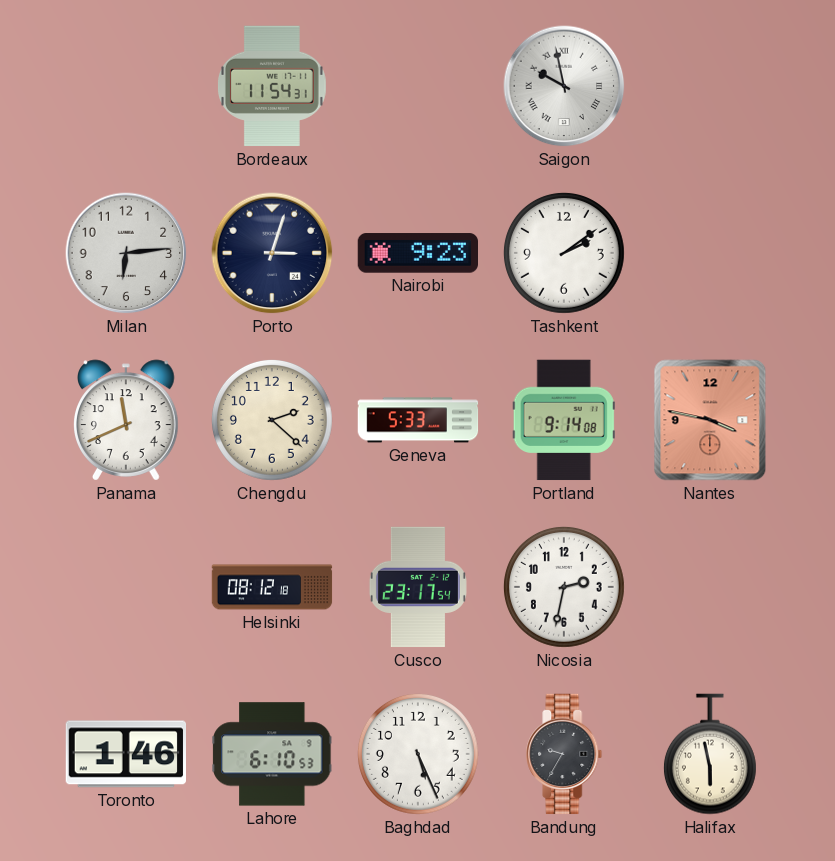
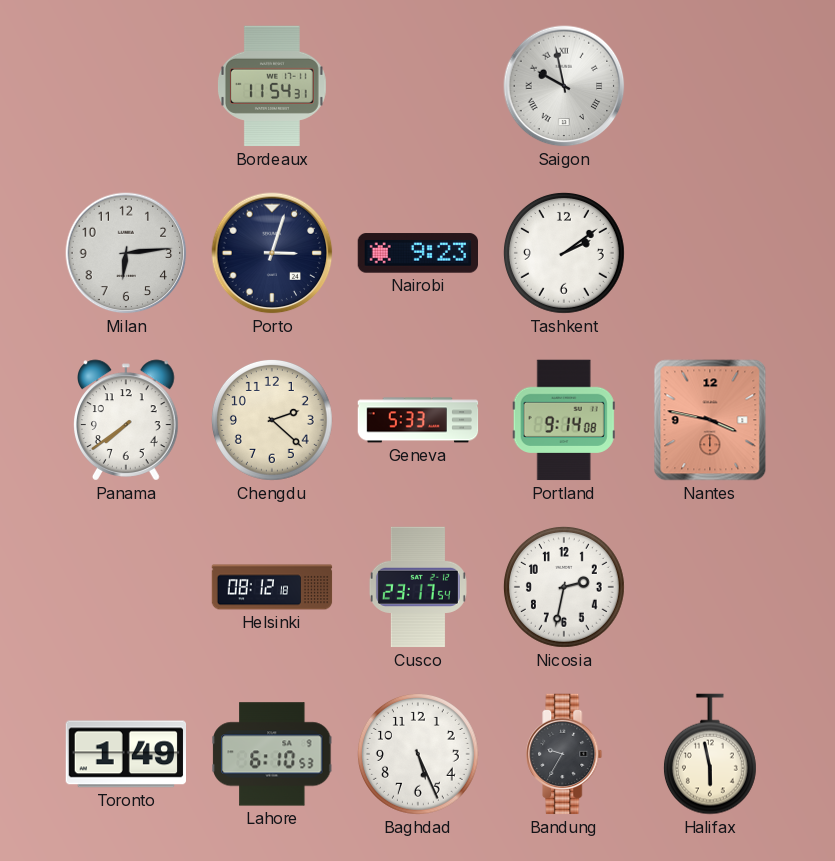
Panama: 11:41 -> 7:39 (127, 420)
Toronto: 1:46 -> 1:49 (125, 754)
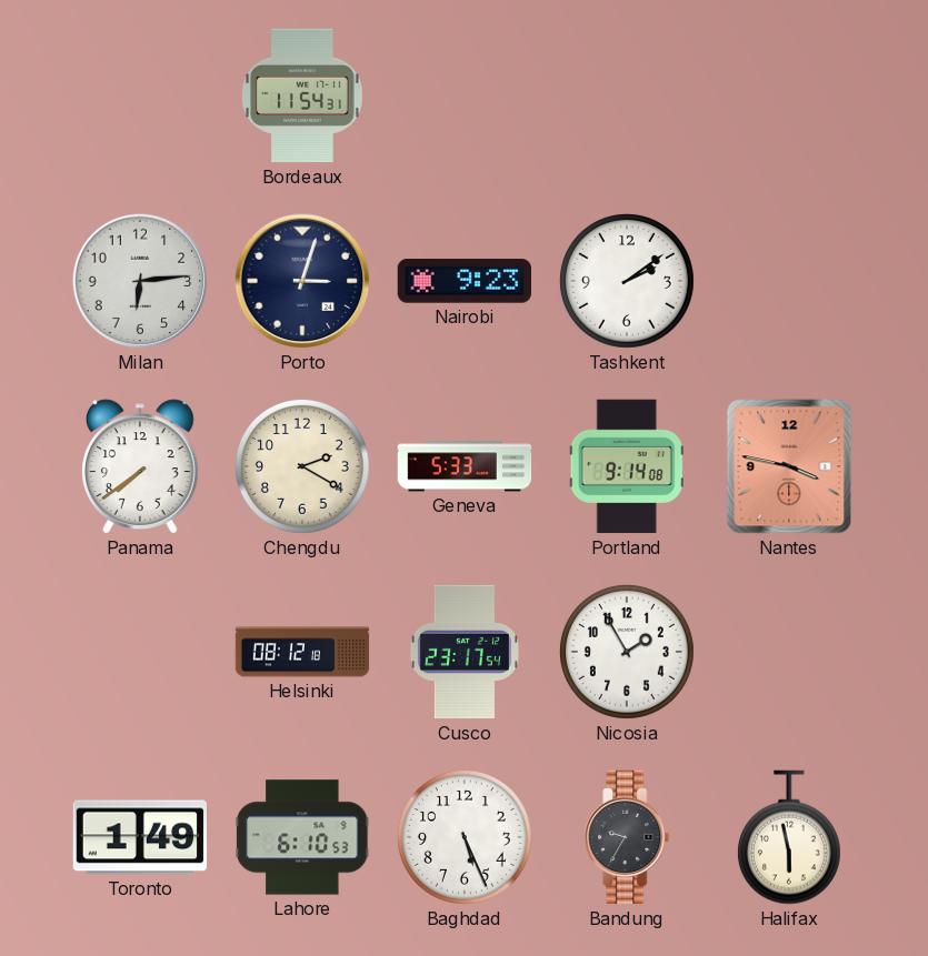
Saigon: 9:58 -> none (564, 86)
Chengdu: 2:22 -> 2:20 (302, 466)
Nicosia: 2:32 -> 1:55 (627, 652)
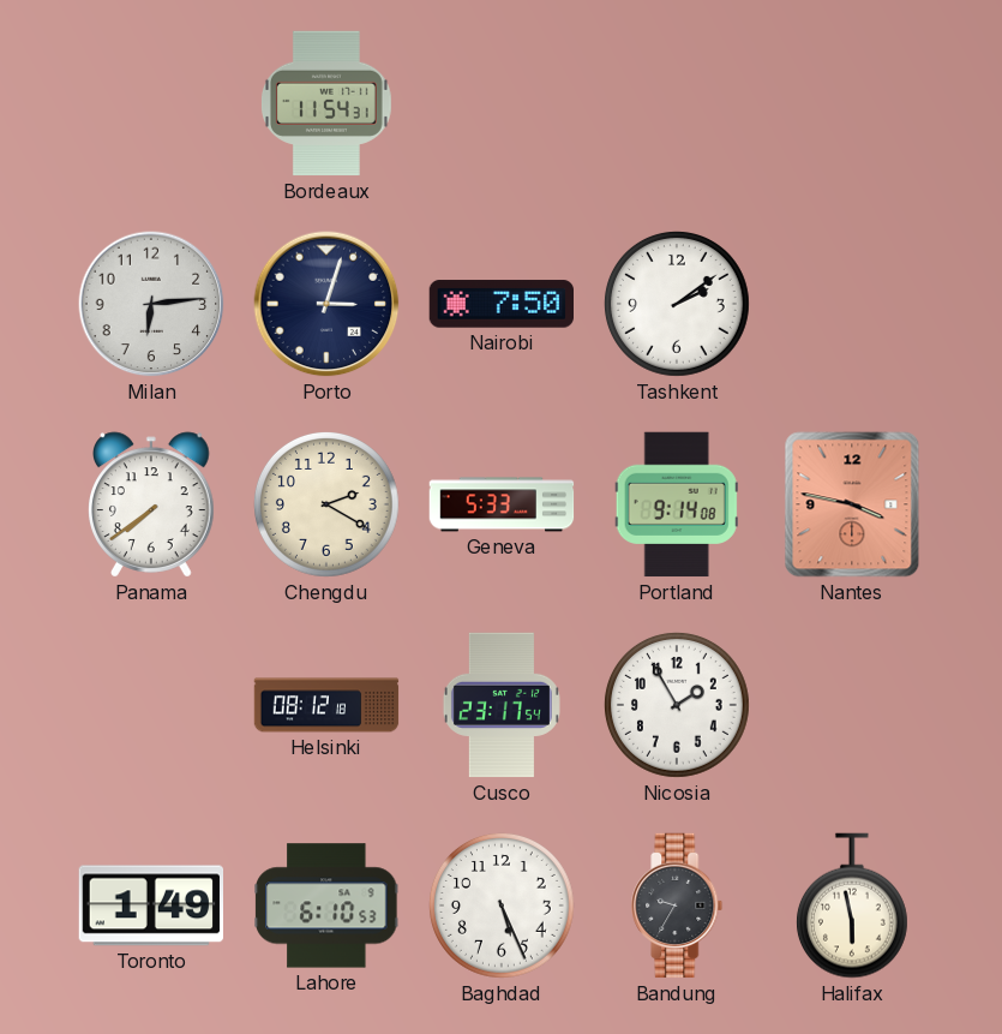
Nairobi: 9:23 -> 7:50 (500, 304)
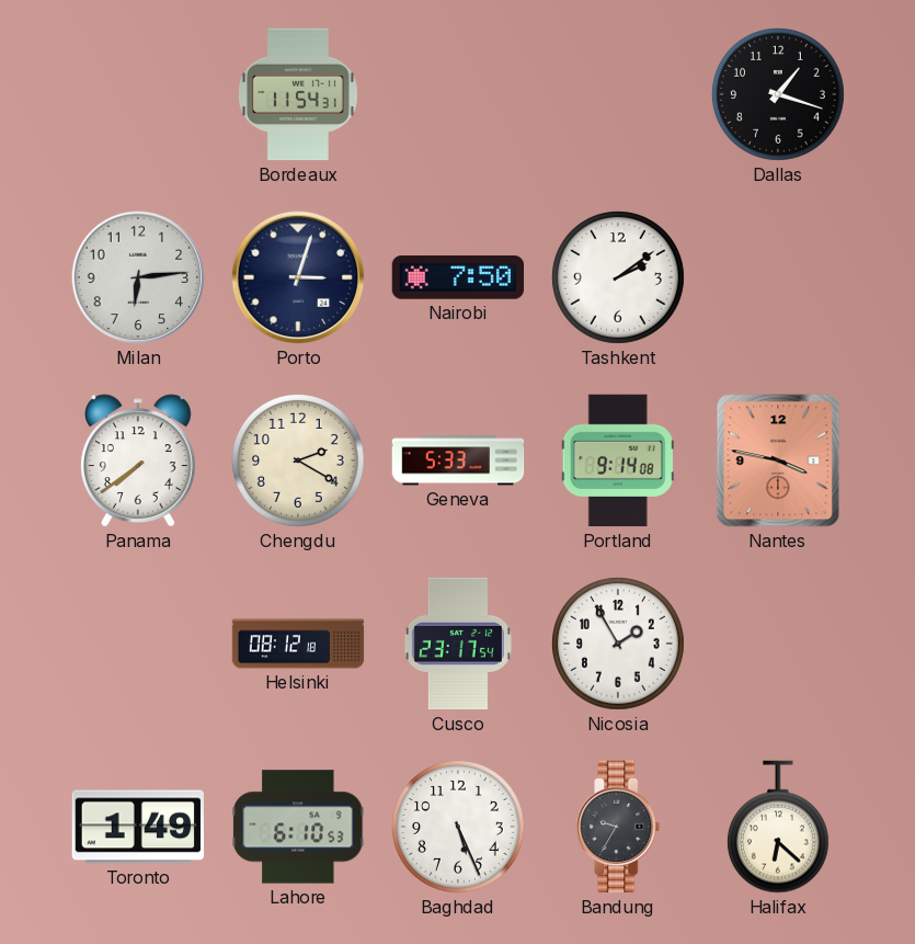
Dallas: none -> 1:18 (778, 94)
Halifax: 5:58 -> 6:22 (778, 827)
